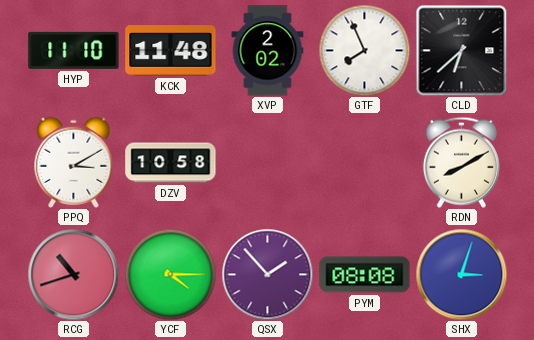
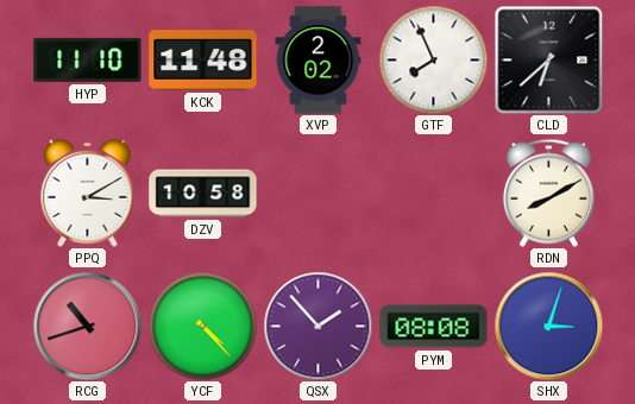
YCF: 4:15 -> 4:23 (202, 326)
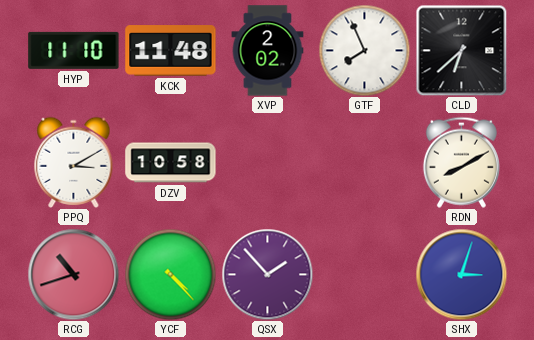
PYM: 08:08 -> none (434, 327)
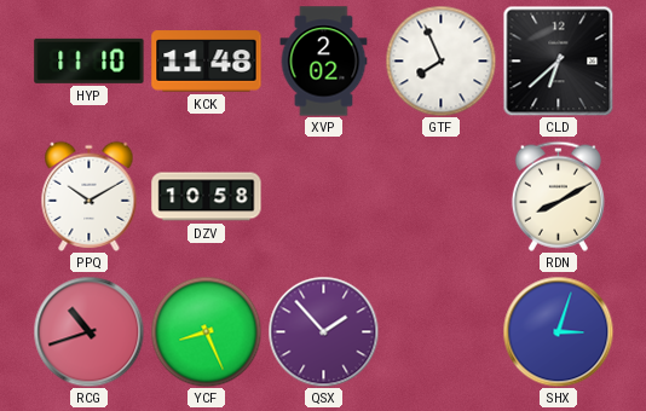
PPQ: 3:10 -> 10:10 (90, 196)
YCF: 4:23 -> 8:26 (206, 331)
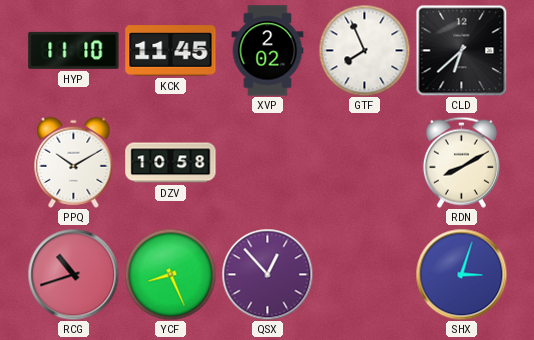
KCK: 11:48 -> 11:45 (171, 51)
QSX: 1:53 -> 12:53 (267, 274)
